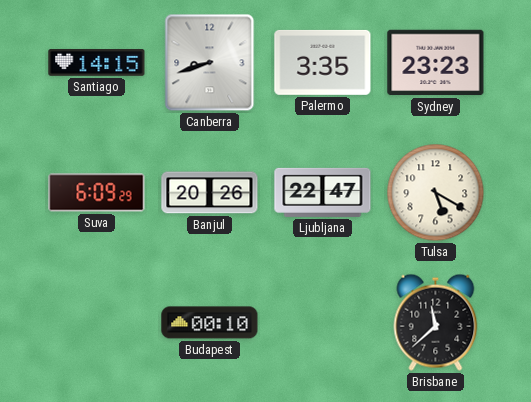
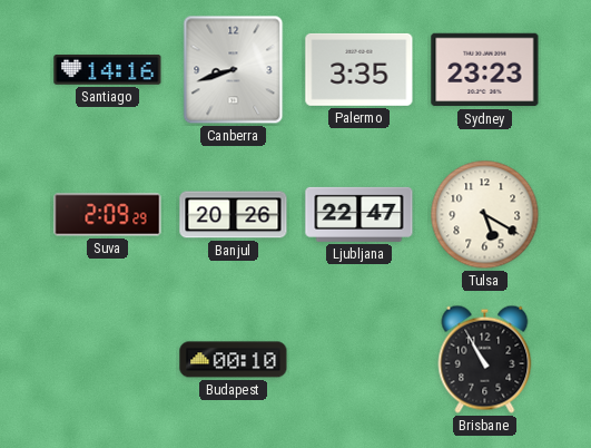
Santiago: 14:15 -> 14:16 (108, 70)
Suva: 6:09 -> 2:09 (108, 215)
Brisbane: 11:38 -> 10:55 (485, 359)
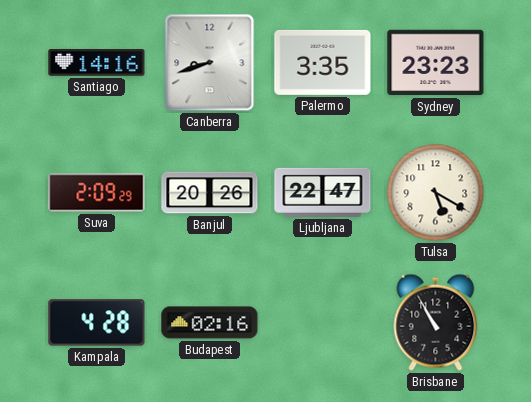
Kampala: none -> 4:28 (97, 323)
Budapest: 00:10 -> 02:16 (210, 323)
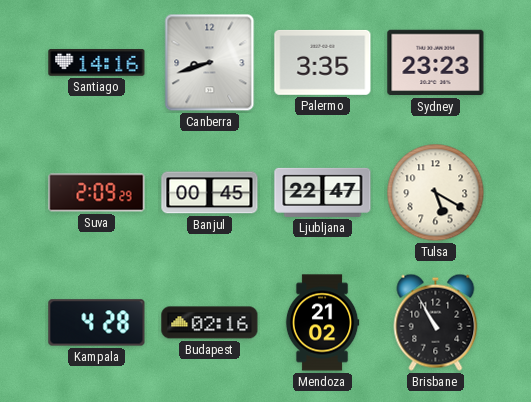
Banjul: 20:26 -> 00:45 (210, 193)
Mendoza: none -> 21:02 (322, 323)
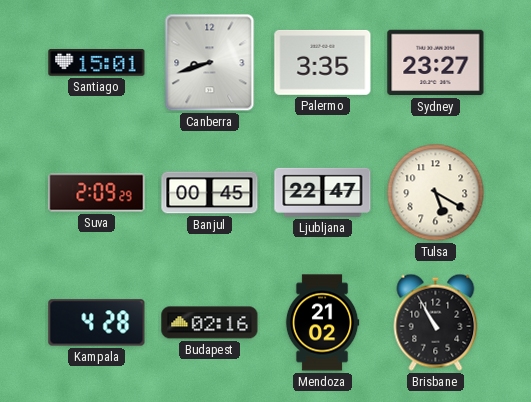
Santiago: 14:16 -> 15:01 (97, 63)
Sydney: 23:23 -> 23:27 (436, 63)
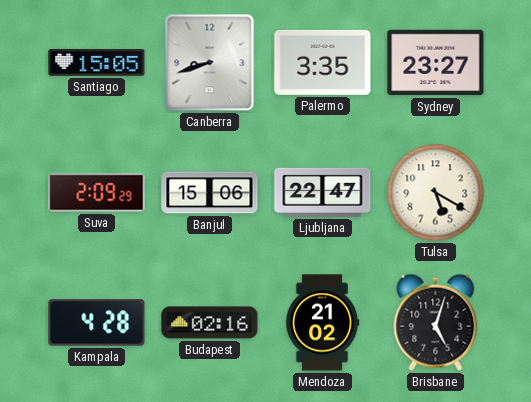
Santiago: 15:01 -> 15:05 (97, 63)
Banjul: 00:45 -> 15:06 (210, 193)
Brisbane: 10:55 -> 5:03 (436, 322)
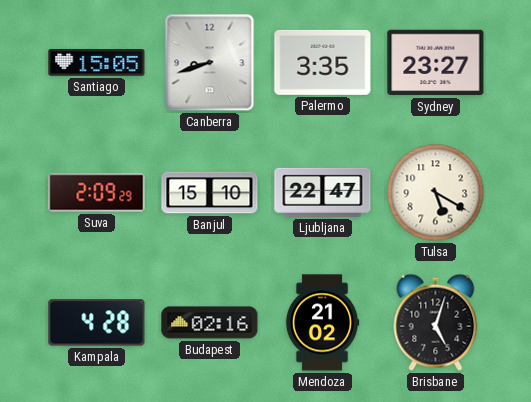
Banjul: 15:06 -> 15:10 (210, 193)
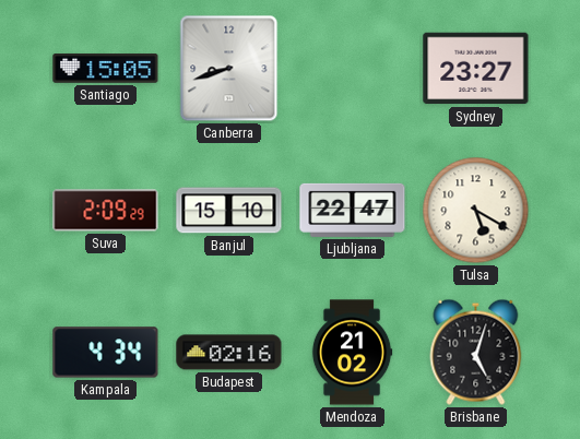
Palermo: 3:35 -> none (323, 62)
Kampala: 4:28 -> 4:34 (106, 353)
